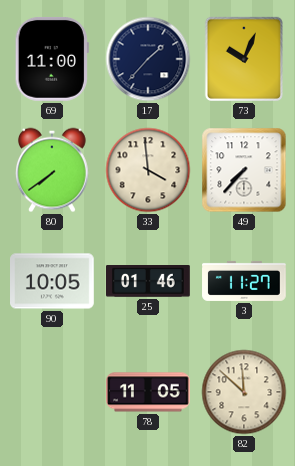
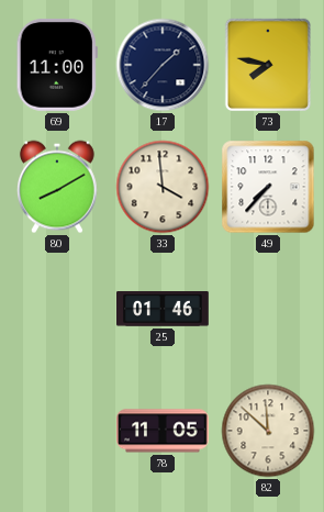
73: 10:04 -> 7:47 (268, 65)
80: 7:39 -> 8:10 (58, 187)
90: 10:05 -> none (53, 281)
3: 11:27 -> none (244, 281)
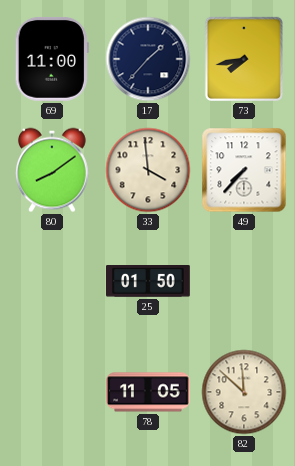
73: 7:47 -> 7:43 (244, 59)
80: 8:10 -> 8:09 (53, 170)
25: 01:46 -> 01:50 (149, 282)
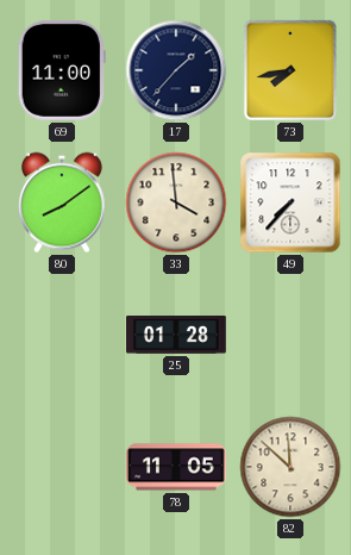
25: 01:50 -> 01:28 (177, 336)
